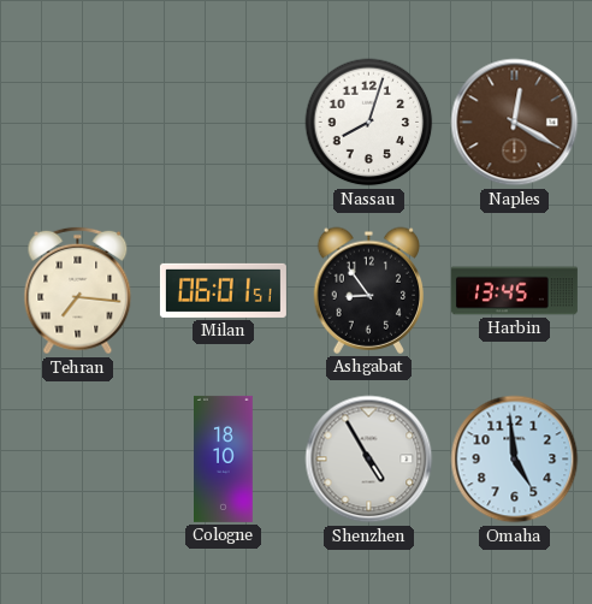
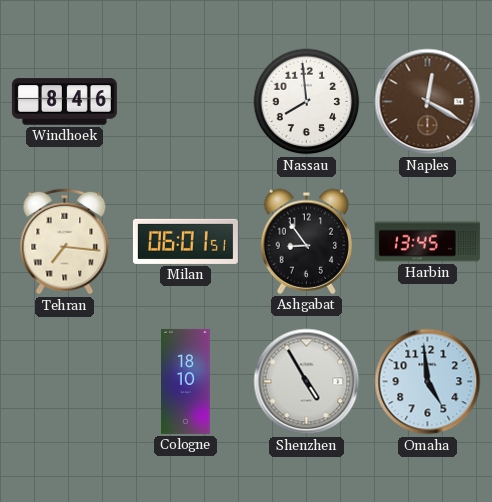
Windhoek: none -> 8:46 (64, 102)
Nassau: 8:03 -> 7:59 (307, 102)
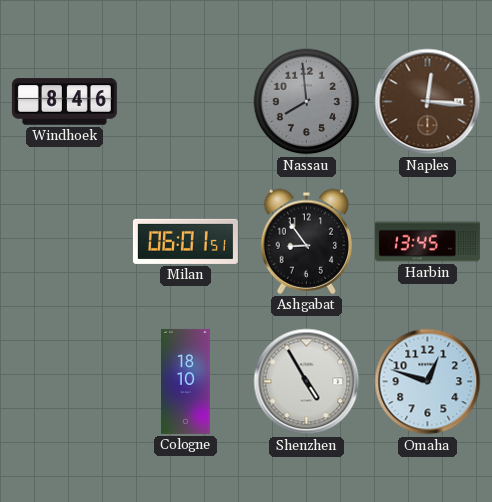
Nassau dial: white -> grey (307, 102)
Naples: 12:20 -> 12:16 (428, 102)
Tehran: 7:16 -> none (65, 242)
Omaha: 4:59 -> 12:48 (428, 382)
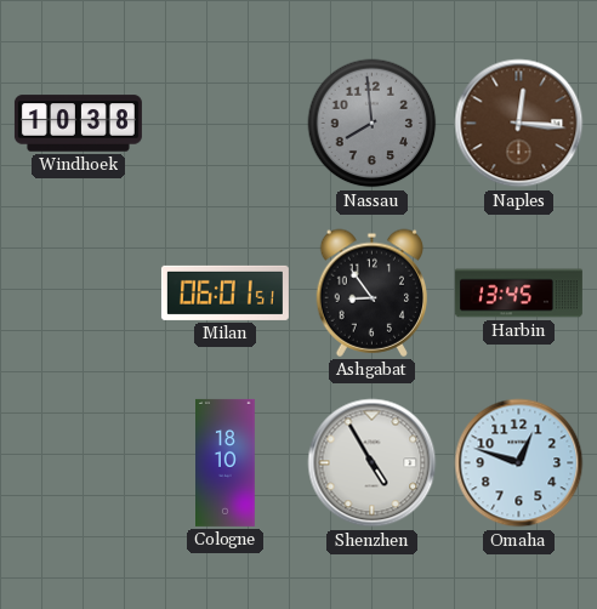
Windhoek: 8:46 -> 10:38 (78, 124)
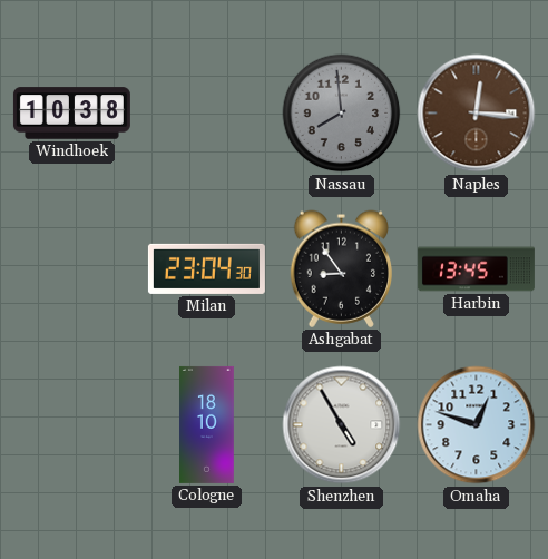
Milan: 06:01 -> 23:04 (206, 268)
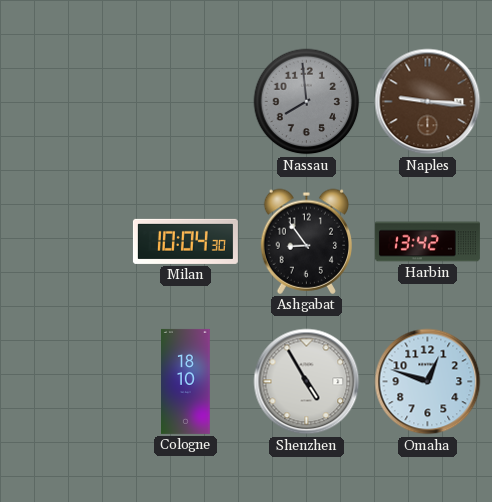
Windhoek: 10:38 -> none (71, 114)
Naples: 12:16 -> 9:16 (428, 102)
Milan: 23:04 -> 10:04 (185, 241)
Harbin: 13:45 -> 13:42 (427, 242)
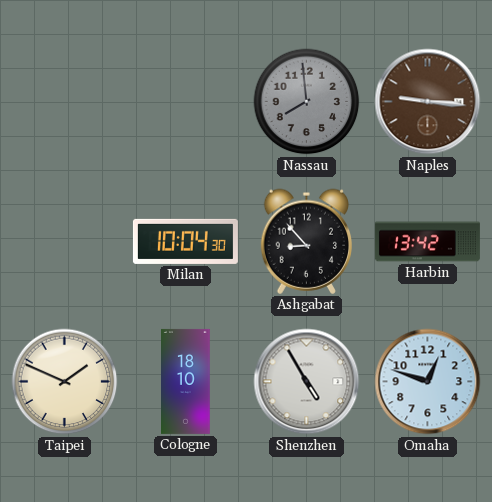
Ashgabat: 8:54 -> 8:53 (306, 241)
Taipei: none -> 1:49 (65, 382)
